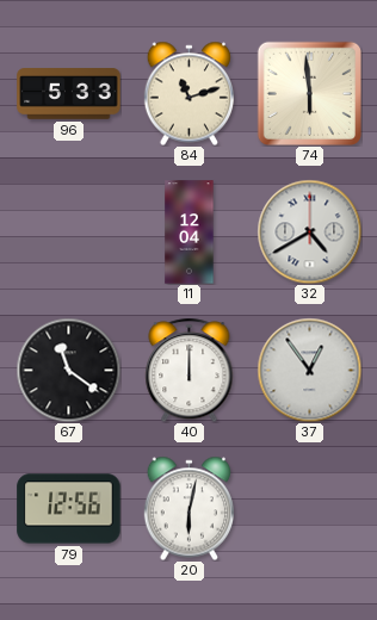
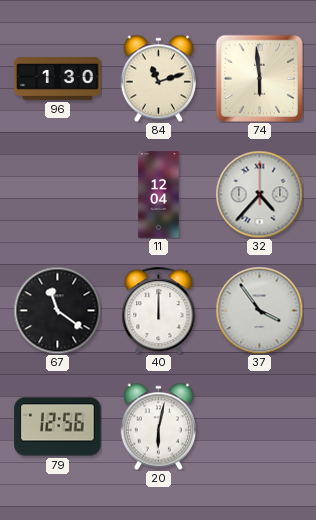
96: 5:33 -> 1:30 (58, 79)
32: 4:40 -> 4:37 (259, 194)
37: 12:54 -> 3:54 (259, 310)
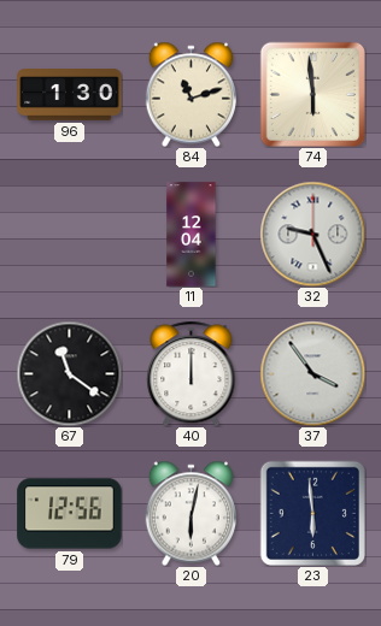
32: 4:37 -> 9:26 (312, 234)
23: none -> 5:59 (312, 513)
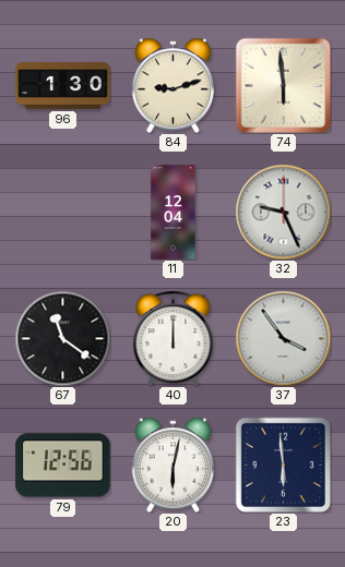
84: 11:12 -> 9:12 (172, 85)
